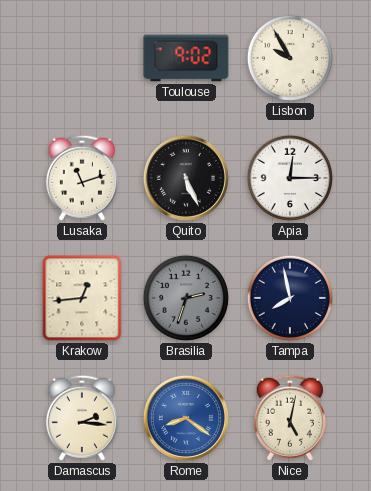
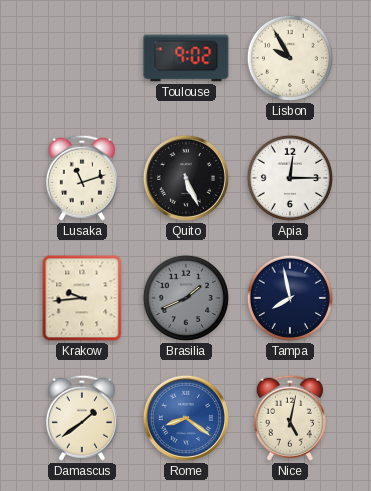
Krakow: 12:44 -> 9:44 (82, 298)
Brasilia: 2:33 -> 1:41 (186, 298)
Damascus: 2:16 -> 1:39 (82, 418)
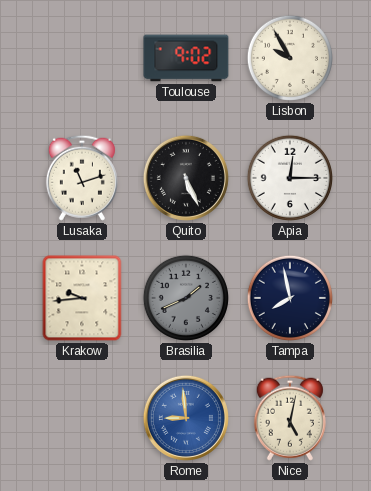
Damascus: 1:39 -> none (82, 418)
Rome: 8:21 -> 8:59 (186, 418)
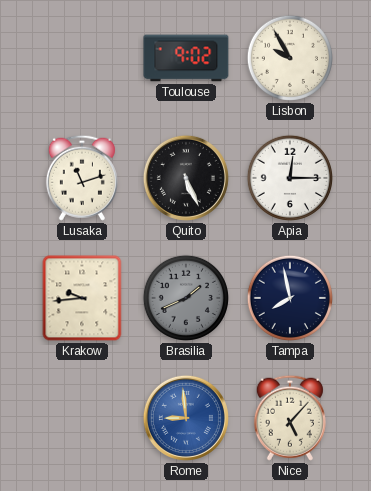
Nice: 5:02 -> 5:07 (290, 418)
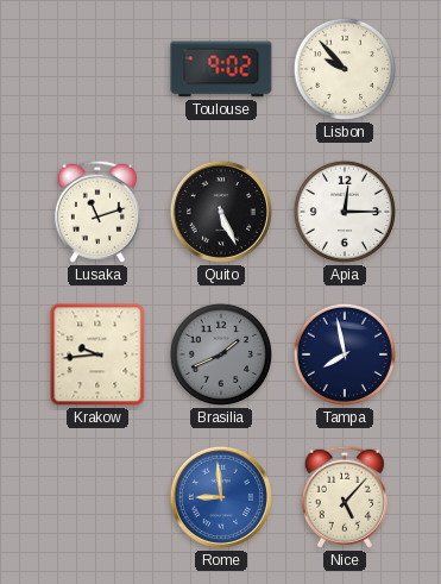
Lisbon: 9:55 -> 9:53 (345, 69)
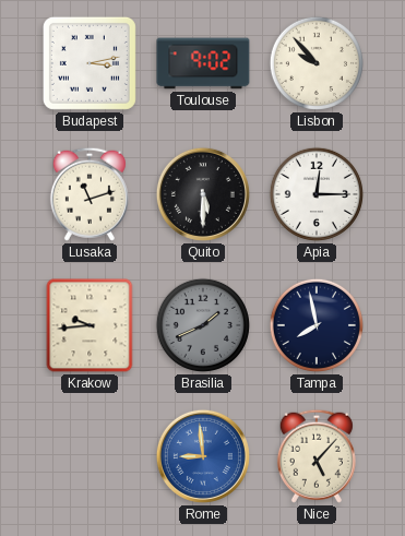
Budapest: none -> 3:13 (90, 63)
Quito: 5:26 -> 5:30 (203, 194)
